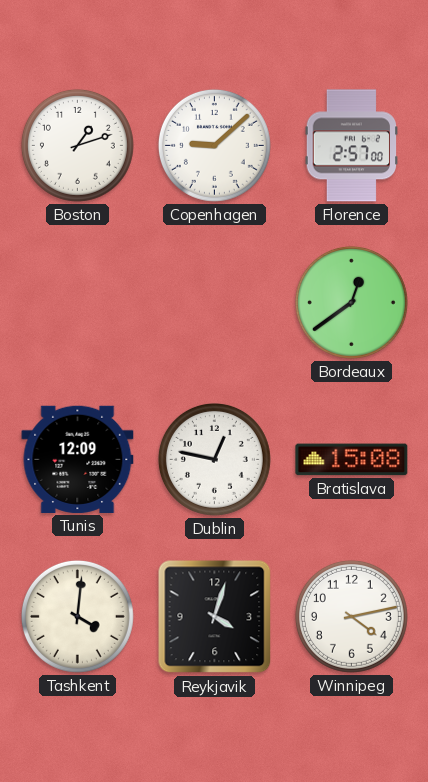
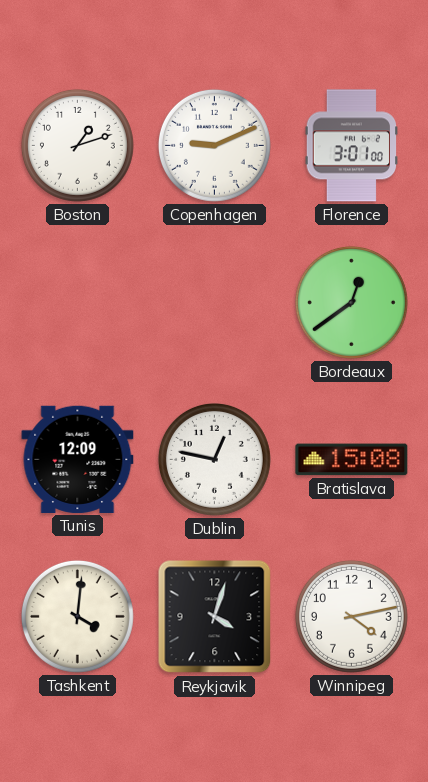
Copenhagen: 9:08 -> 9:11 (214, 145)
Florence: 2:57 -> 3:01 (352, 146)
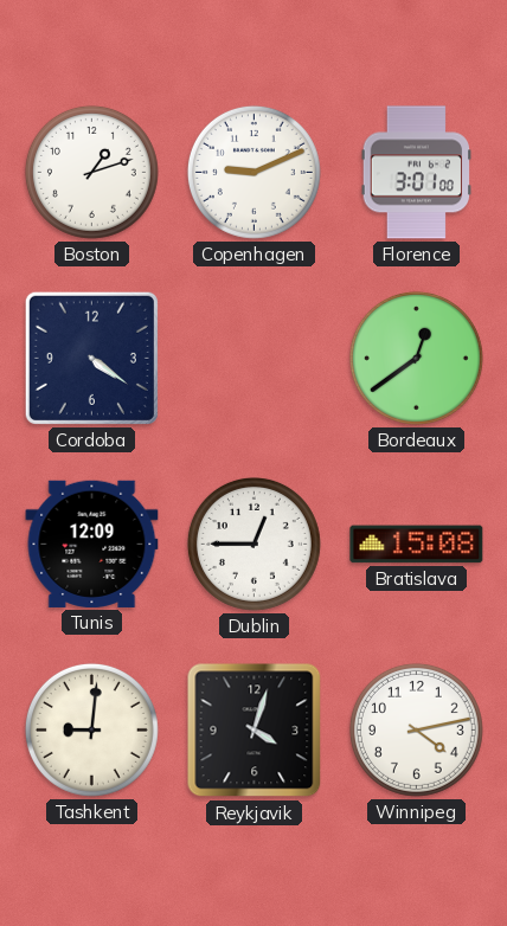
Cordoba: none -> 4:21 (91, 358)
Dublin: 12:47 -> 12:45 (254, 544)
Tashkent: 4:01 -> 9:01 (91, 729)
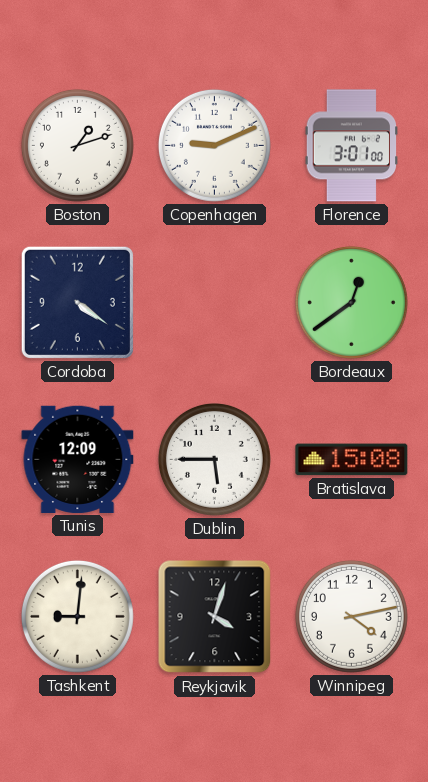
Dublin: 12:45 -> 5:45 (214, 459)
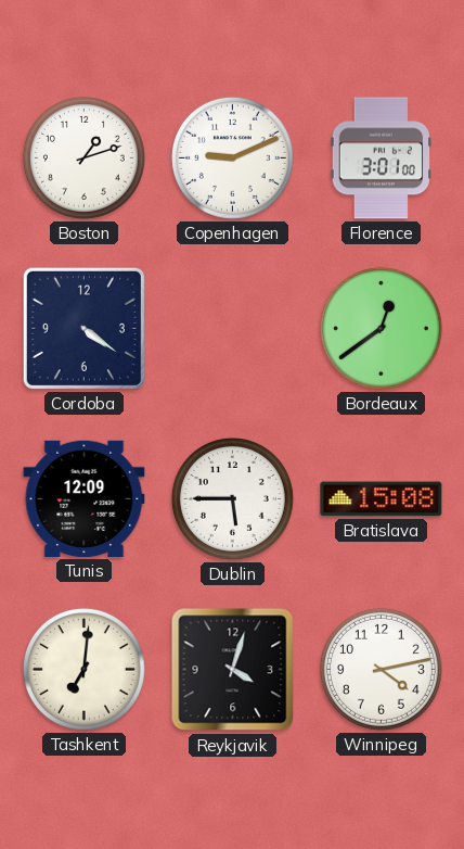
Tashkent: 9:01 -> 7:01 (83, 669)
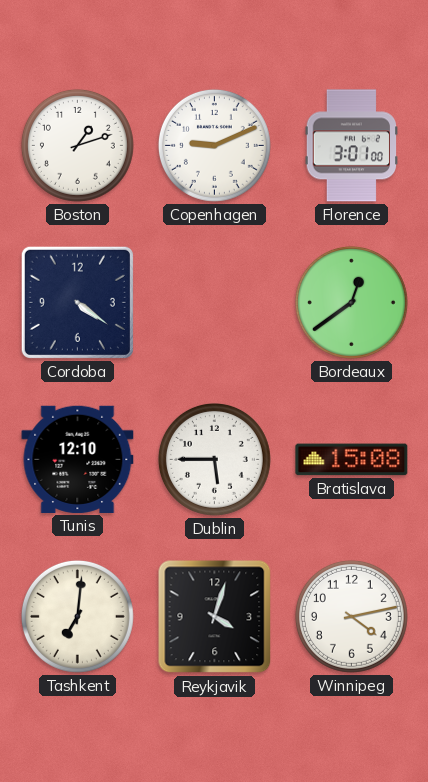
Tunis: 12:09 -> 12:10 (78, 459)
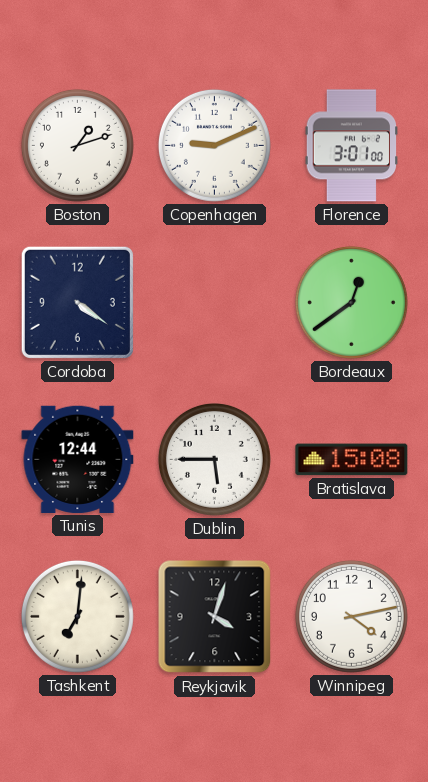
Tunis: 12:10 -> 12:44 (78, 459)
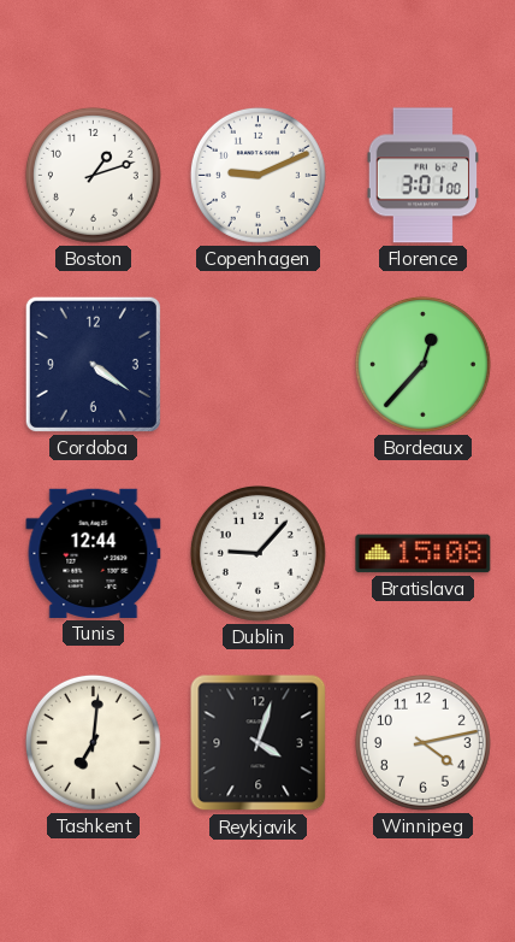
Bordeaux: 12:39 -> 12:37 (422, 364)
Dublin: 5:45 -> 9:07 (257, 553)
